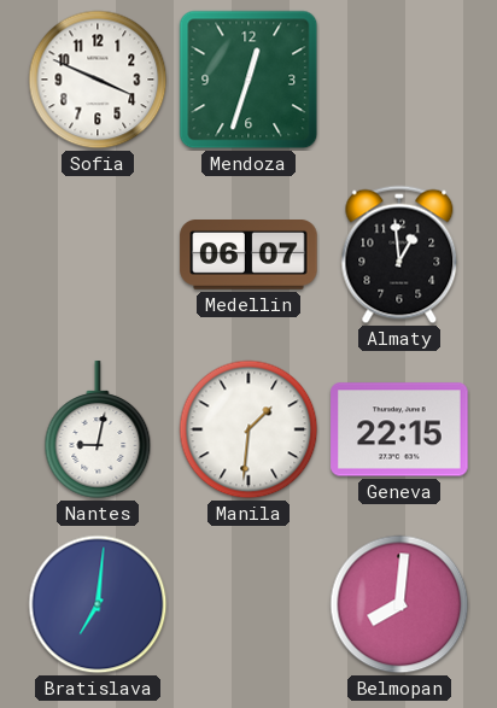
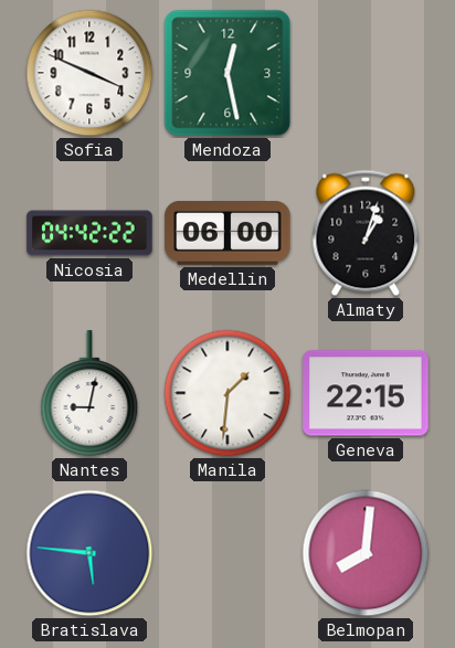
Mendoza: 12:33 -> 12:28 (227, 73)
Nicosia: none -> 04:42 (89, 233)
Medellin: 06:07 -> 06:00 (227, 234)
Almaty: 12:59 -> 1:03 (366, 233)
Bratislava: 7:01 -> 5:46 (89, 553)
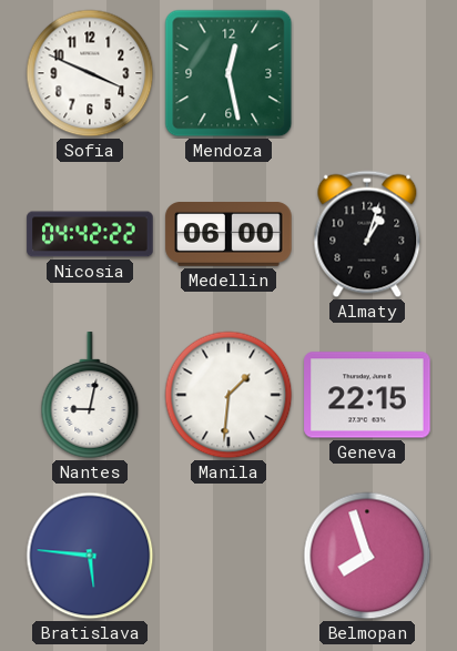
Belmopan: 8:01 -> 7:57 (367, 556)
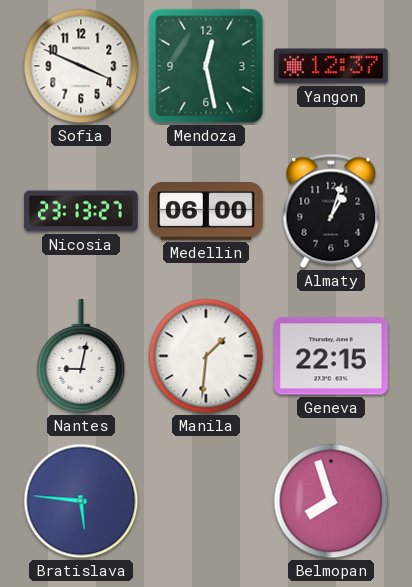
Yangon: none -> 12:37 (331, 66)
Nicosia: 04:42 -> 23:13 (81, 211)
